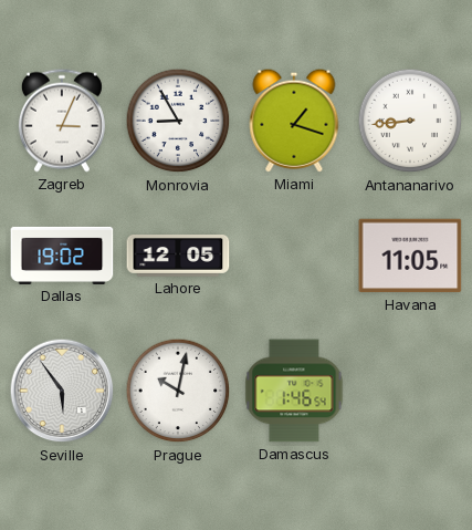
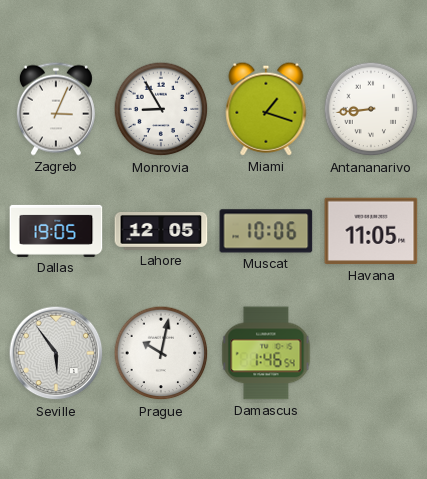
Dallas: 19:02 -> 19:05 (56, 231)
Muscat: none -> 10:06 (266, 231)
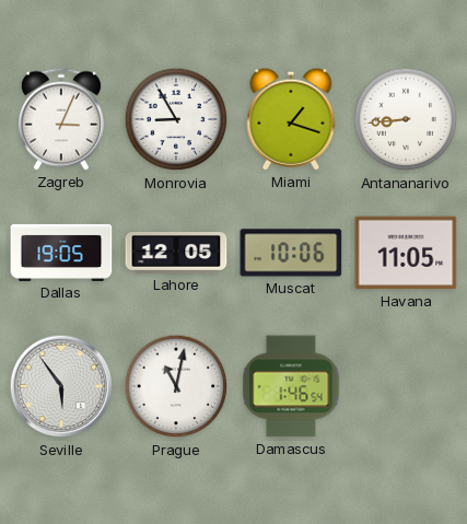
Prague: 10:02 -> 11:02 (176, 386)
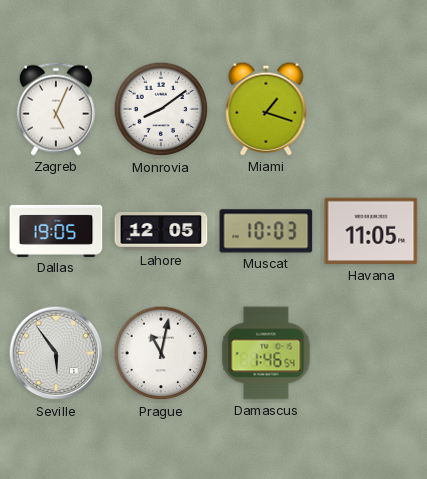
Zagreb: 3:04 -> 5:04 (56, 109)
Monrovia: 8:55 -> 8:09 (161, 109)
Antananarivo: 8:44 -> none (406, 119)
Muscat: 10:06 -> 10:03 (266, 231)
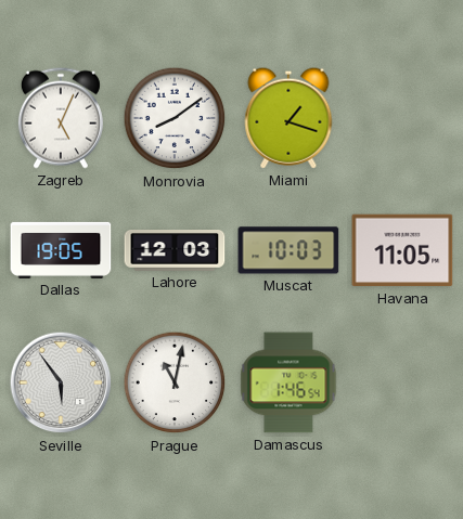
Lahore: 12:05 -> 12:03 (175, 251)
